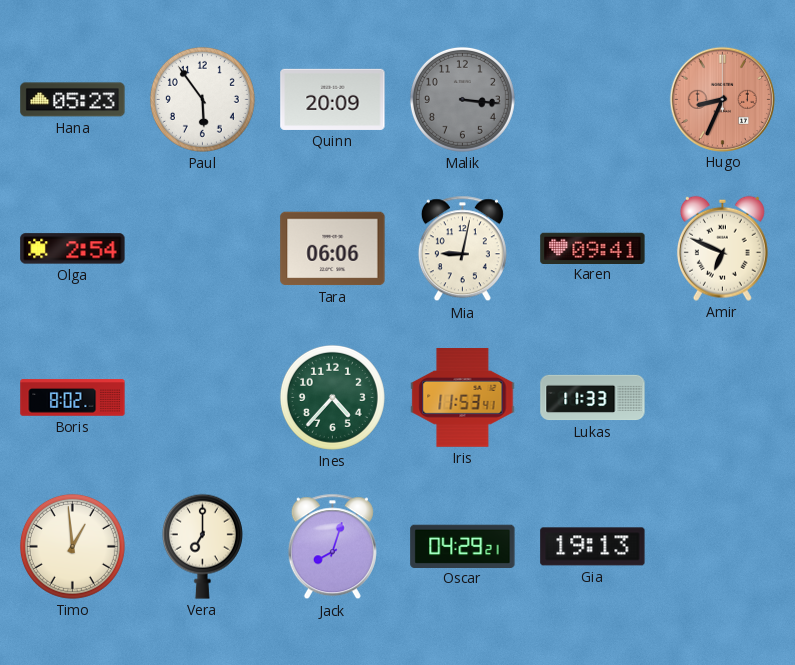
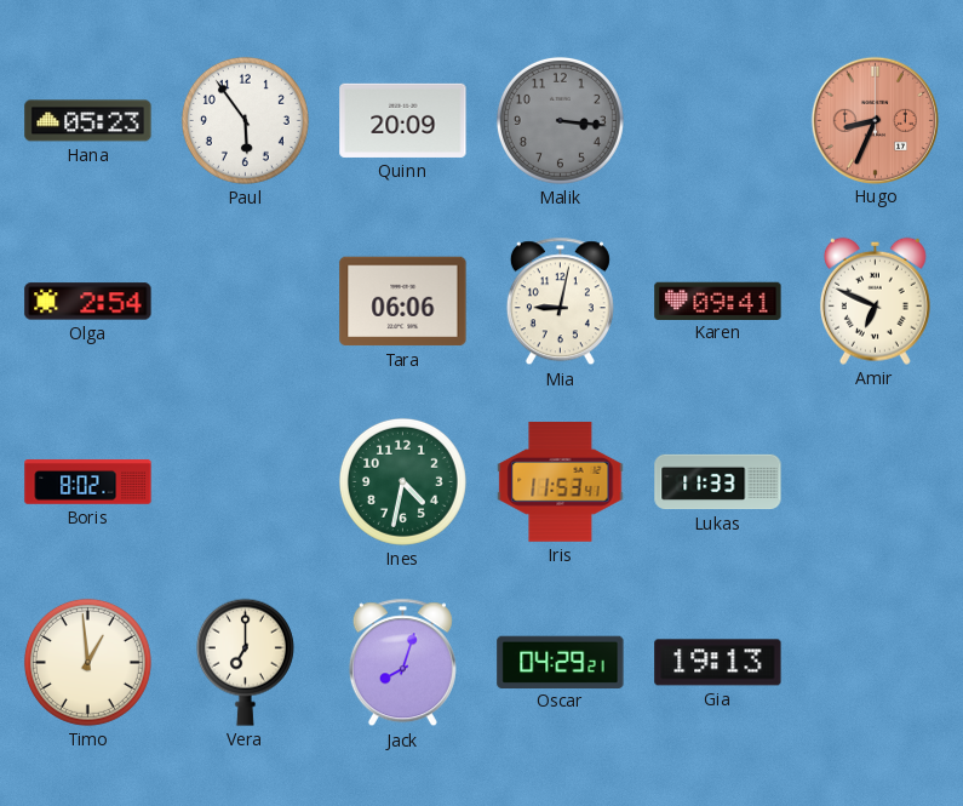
Ines: 4:37 -> 4:32 (402, 481)
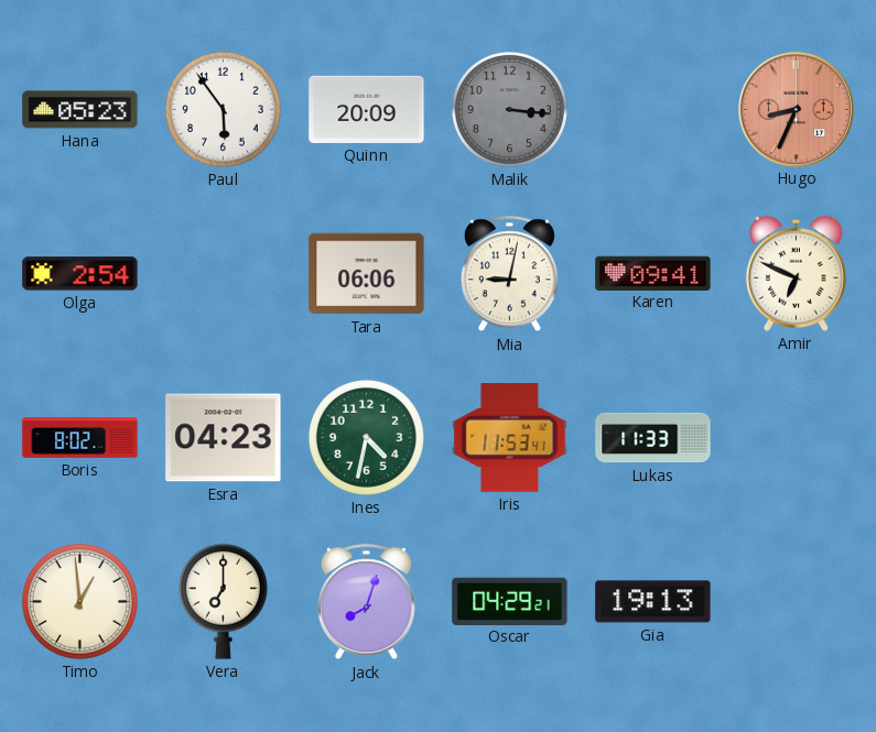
Esra: none -> 04:23 (224, 438)
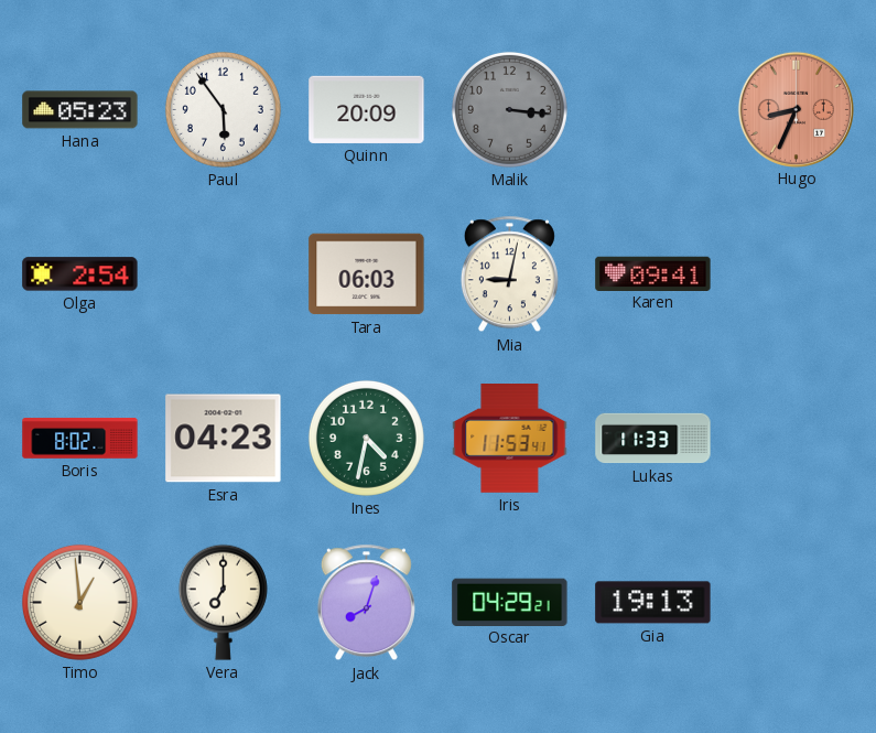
Tara: 06:06 -> 06:03 (367, 274)
Amir: 6:49 -> none (796, 273)
